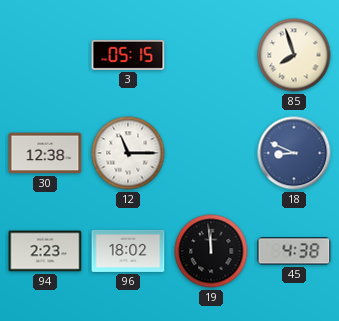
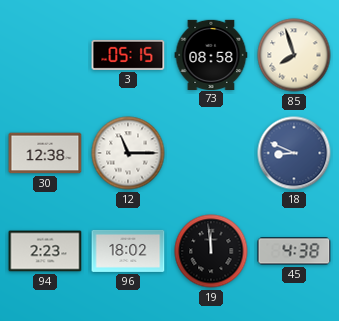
73: none -> 08:58 (211, 54)
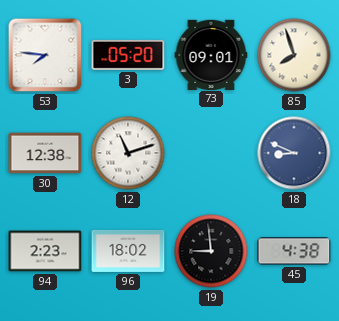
53: none -> 7:46 (45, 55)
3: 05:15 -> 05:20 (128, 55)
73: 08:58 -> 09:01 (211, 54)
12: 11:15 -> 11:12 (128, 153)
19: 11:59 -> 8:59 (211, 251)
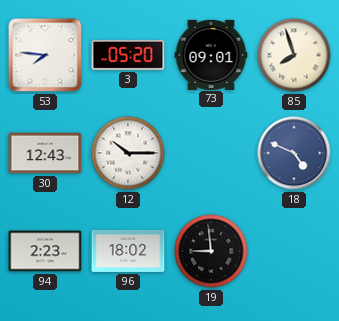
30: 12:38 -> 12:43 (45, 153)
12: 11:12 -> 10:15 (128, 153)
18: 8:49 -> 4:49 (294, 153)
45: 4:38 -> none (294, 251)
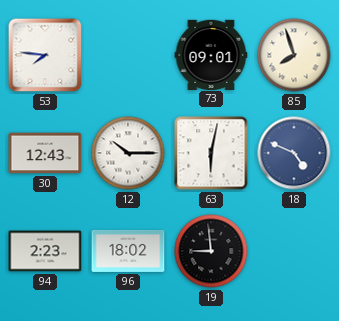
3: 05:20 -> none (128, 55)
63: none -> 6:02 (211, 153)
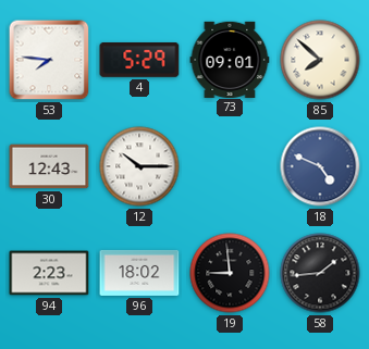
4: none -> 5:29 (139, 61)
85: 7:57 -> 7:52 (320, 60)
63: 6:02 -> none (211, 153)
58: none -> 1:44 (320, 273)
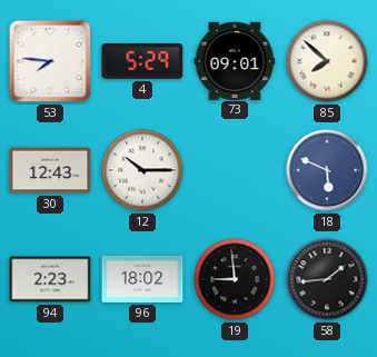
18: 4:49 -> 5:49 (327, 170)
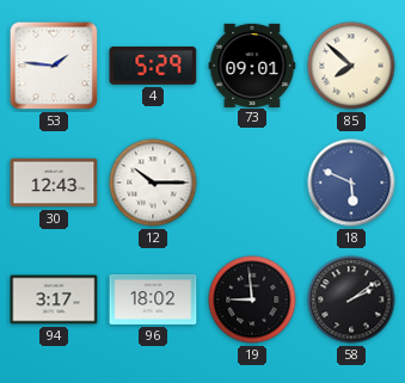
53: 7:46 -> 1:46 (54, 66)
94: 2:23 -> 3:17 (54, 299)
58: 1:44 -> 2:09 (351, 299)
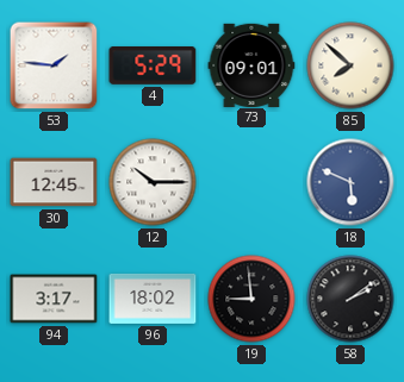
30: 12:43 -> 12:45 (54, 182)
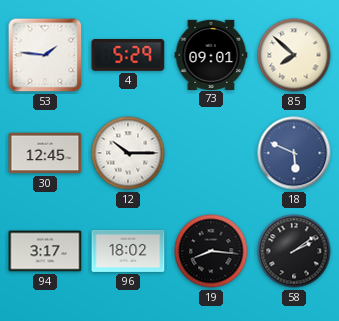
19: 8:59 -> 8:16 (211, 251)
